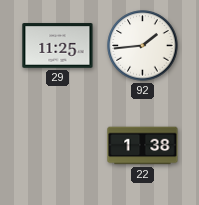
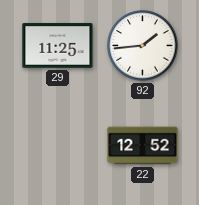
22: 1:38 -> 12:52 (143, 146)
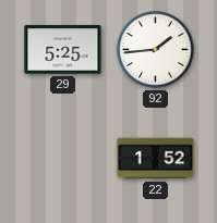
29: 11:25 -> 5:25 (63, 50)
22: 12:52 -> 1:52 (156, 159)
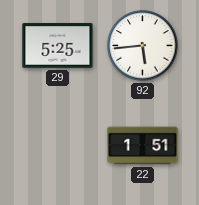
92: 1:44 -> 5:44 (143, 46)
22: 1:52 -> 1:51 (143, 146)
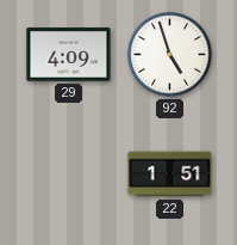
29: 5:25 -> 4:09 (69, 55)
92: 5:44 -> 4:57 (170, 55)
